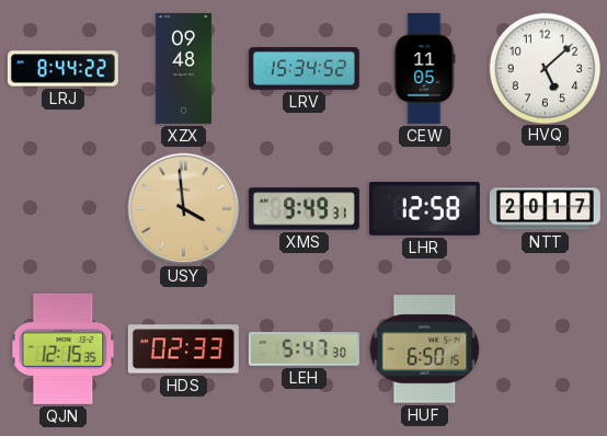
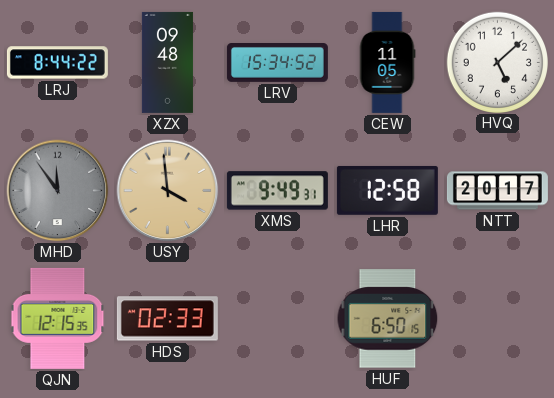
MHD: none -> 11:54 (58, 191)
LEH: 5:47 -> none (303, 349)
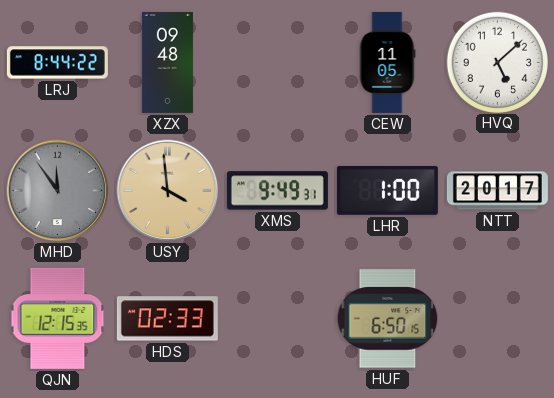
LRV: 15:34 -> none (277, 63)
LHR: 12:58 -> 1:00 (387, 190)
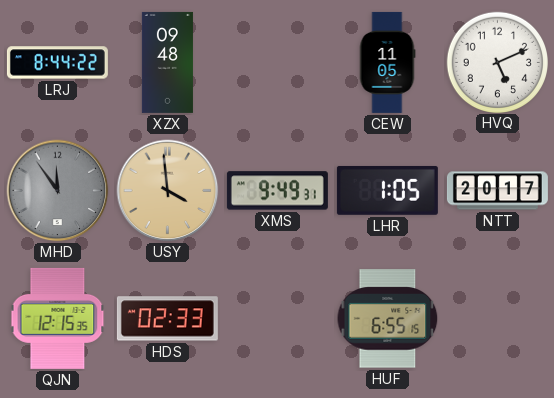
HVQ: 5:08 -> 5:11 (497, 62)
LHR: 1:00 -> 1:05 (387, 190)
HUF: 6:50 -> 6:55 (388, 319)
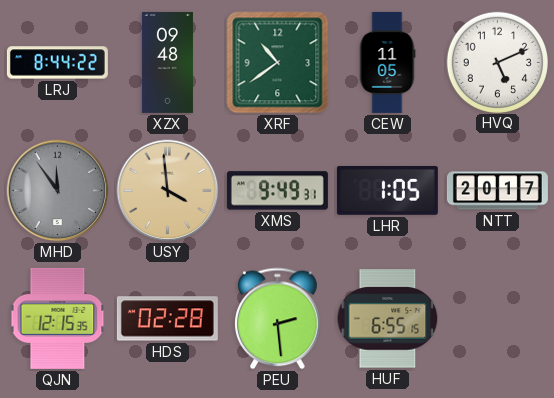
XRF: none -> 10:39 (278, 63)
HDS: 02:33 -> 02:28 (167, 319)
PEU: none -> 2:29 (278, 319)
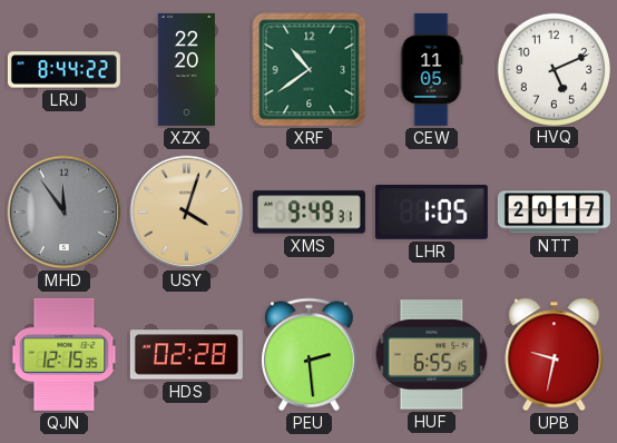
XZX: 09:48 -> 22:20 (186, 69)
USY: 3:59 -> 4:03 (187, 213)
UPB: none -> 9:32 (555, 355)
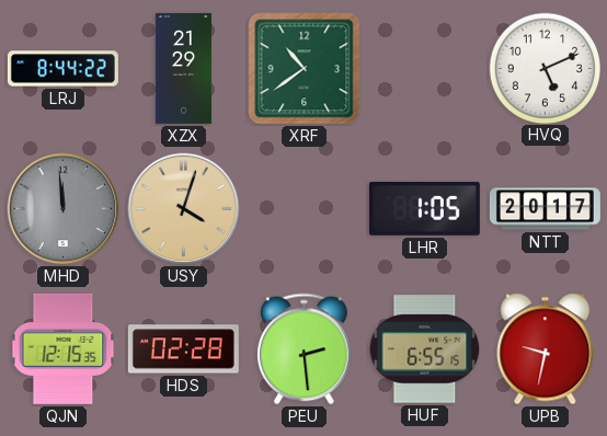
XZX: 22:20 -> 21:29 (183, 68)
CEW: 11:05 -> none (431, 69)
MHD: 11:54 -> 11:59 (64, 209)
XMS: 9:49 -> none (308, 213)
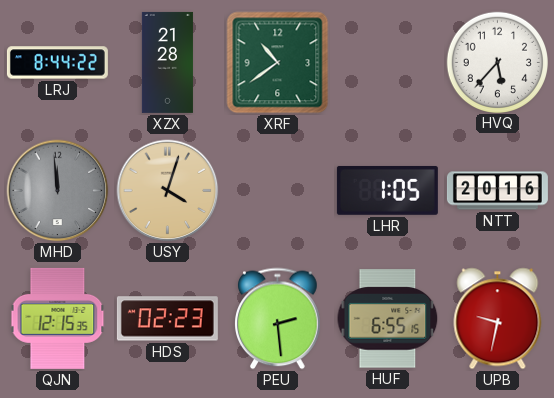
XZX: 21:29 -> 21:28 (167, 62)
HVQ: 5:11 -> 5:37 (497, 62)
NTT: 20:17 -> 20:16 (497, 191)
HDS: 02:28 -> 02:23 (167, 319)
